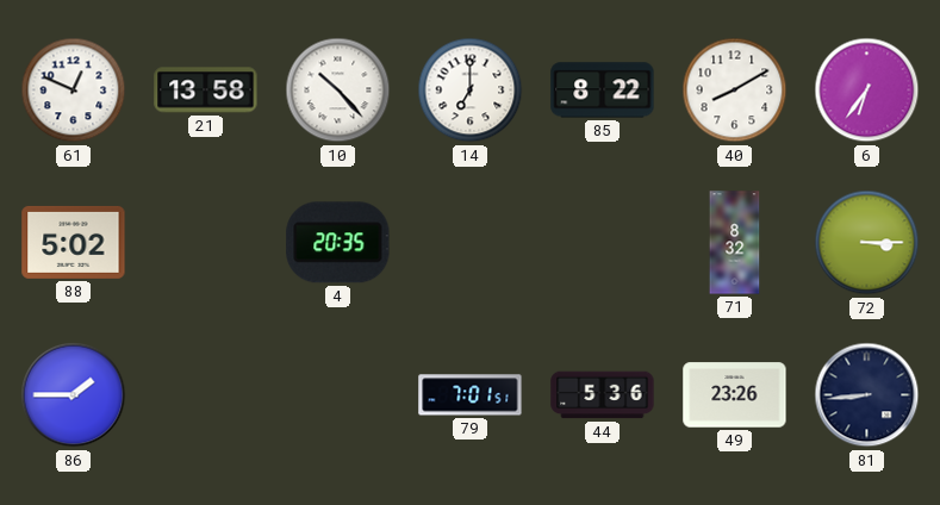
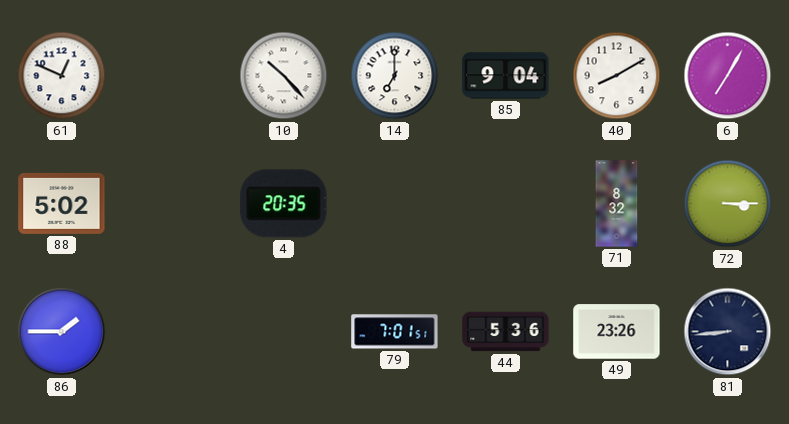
21: 13:58 -> none (206, 91)
85: 8:22 -> 9:04 (506, 76)
6: 6:36 -> 7:05 (728, 76)
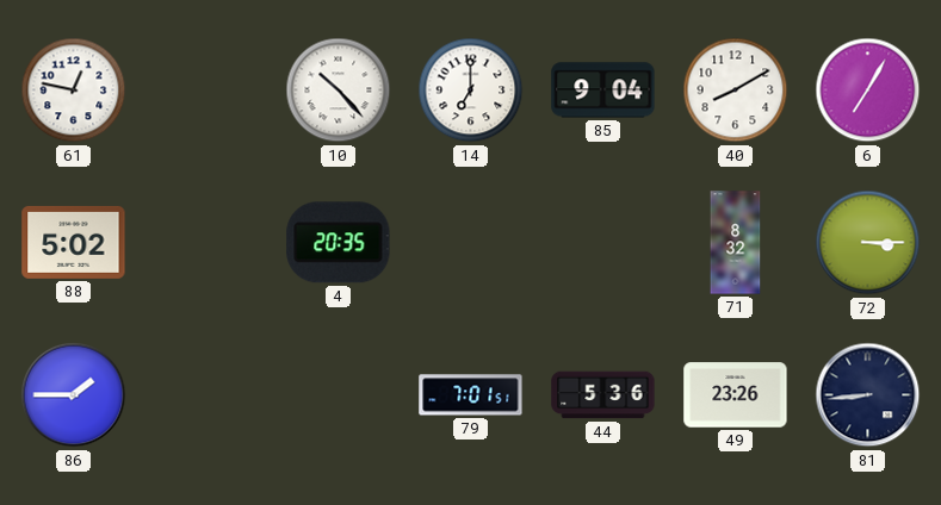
61: 12:49 -> 12:47 (74, 91)
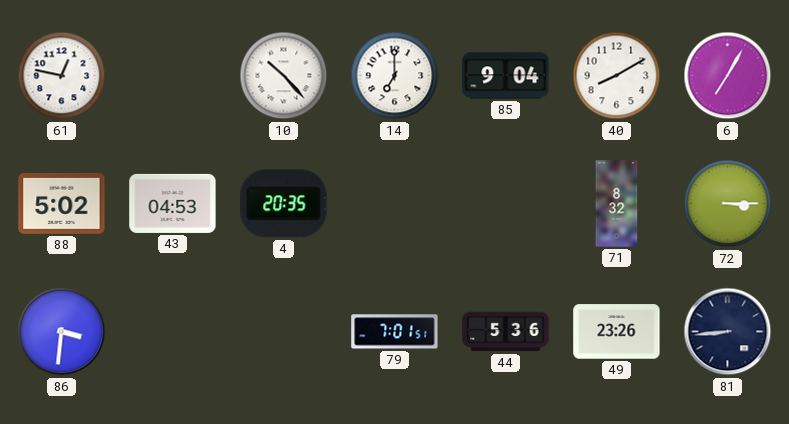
43: none -> 04:53 (173, 203)
86: 1:45 -> 3:31 (62, 332)
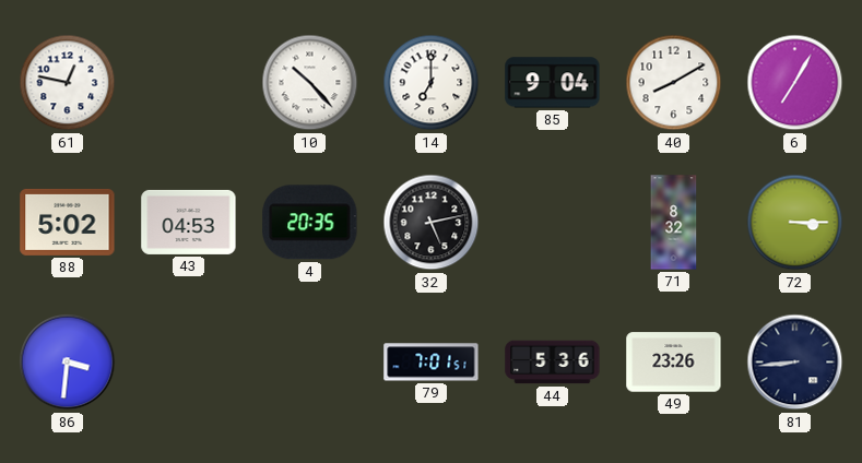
32: none -> 5:13 (432, 223)
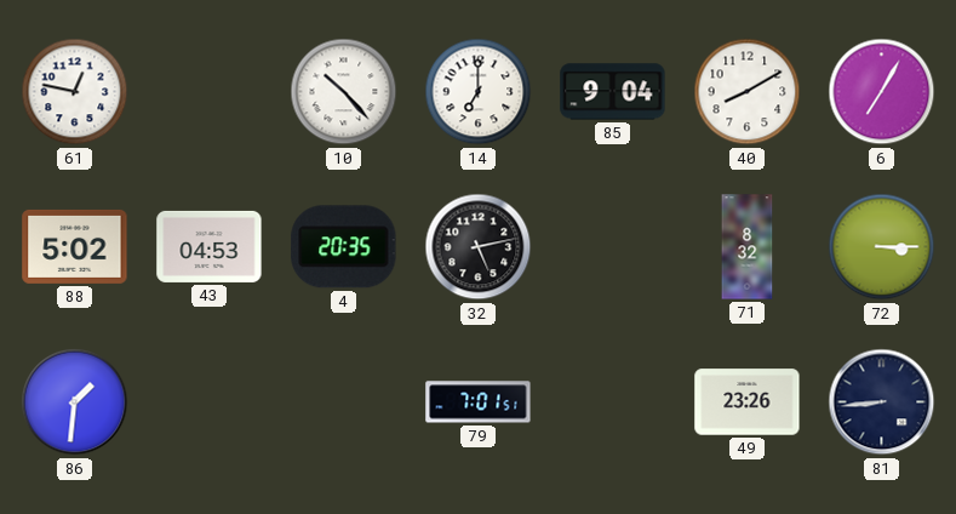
86: 3:31 -> 1:31 (75, 402)
44: 5:36 -> none (553, 363)
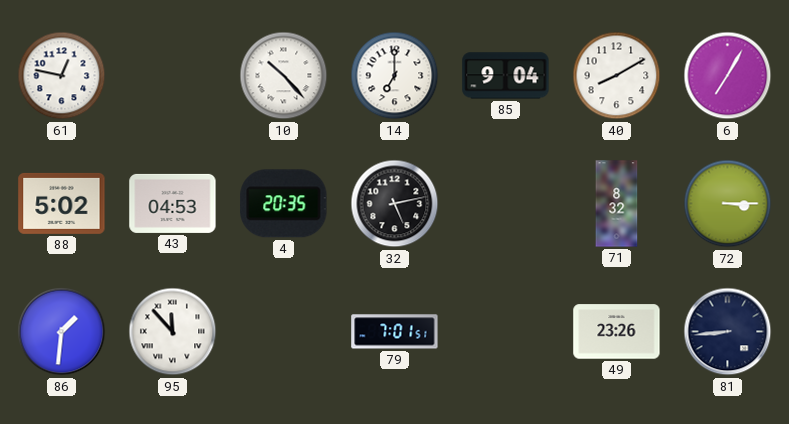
95: none -> 11:53 (173, 332)
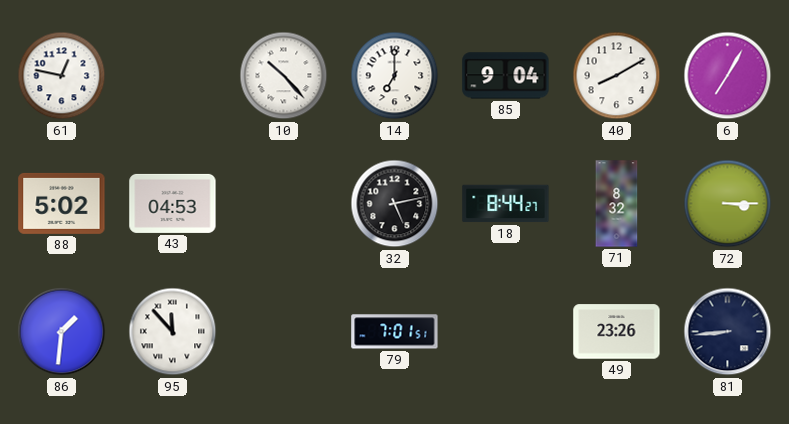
4: 20:35 -> none (284, 204)
18: none -> 8:44 (506, 204)
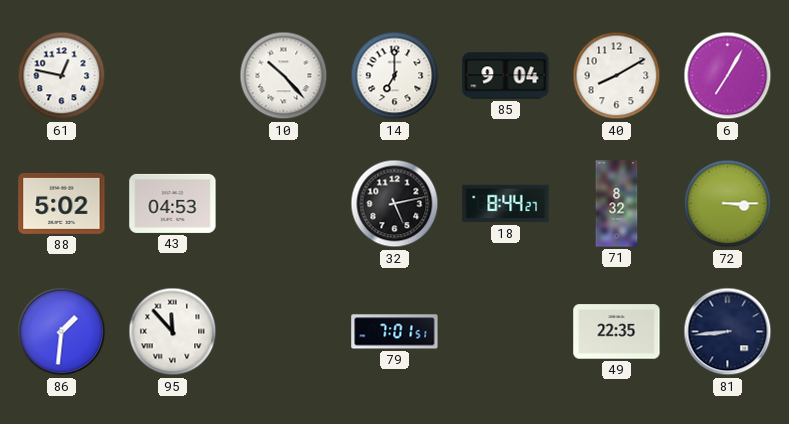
49: 23:26 -> 22:35 (617, 332)
